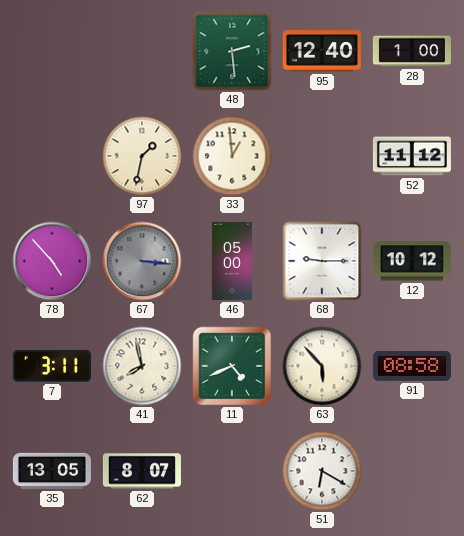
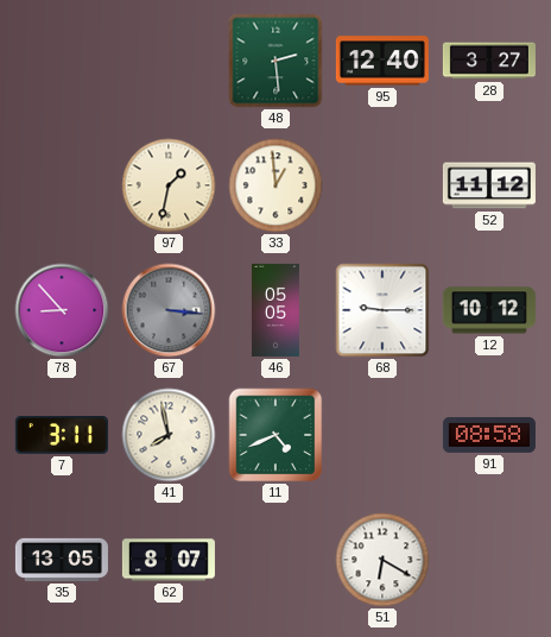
28: 1:00 -> 3:27 (489, 61)
78: 4:53 -> 8:53 (62, 310)
46: 05:00 -> 05:05 (275, 310)
63: 5:53 -> none (322, 366)
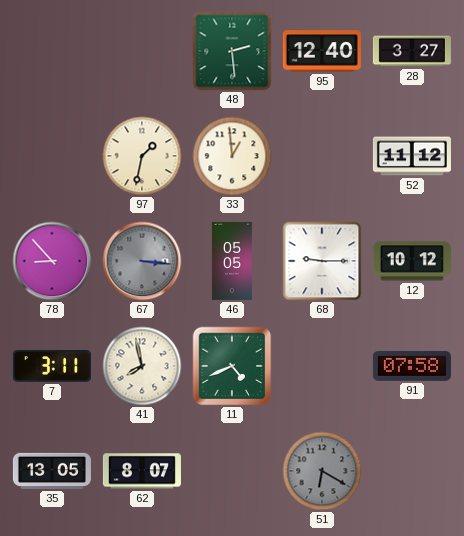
91: 08:58 -> 07:58 (412, 366)
51 dial: white -> grey (322, 471)
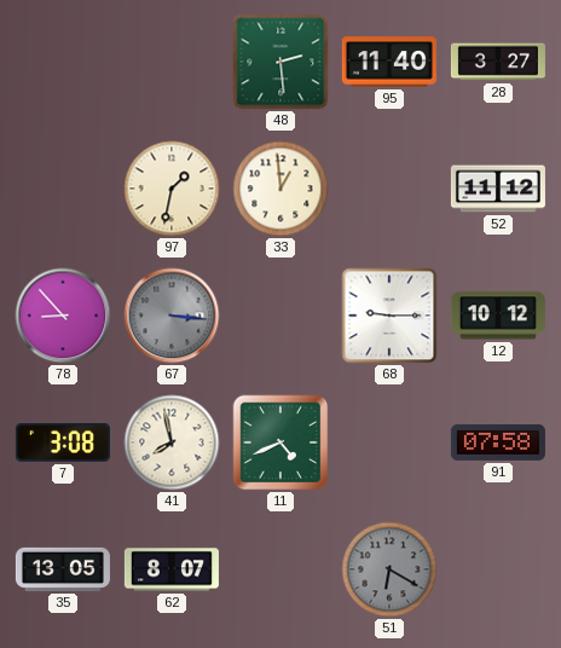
95: 12:40 -> 11:40 (389, 62)
46: 05:05 -> none (232, 261)
7: 3:11 -> 3:08 (63, 442)
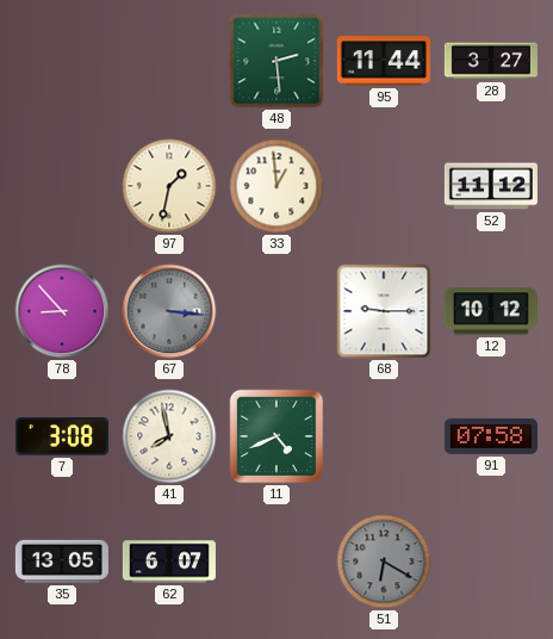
95: 11:40 -> 11:44 (384, 61)
62: 8:07 -> 6:07 (169, 562)
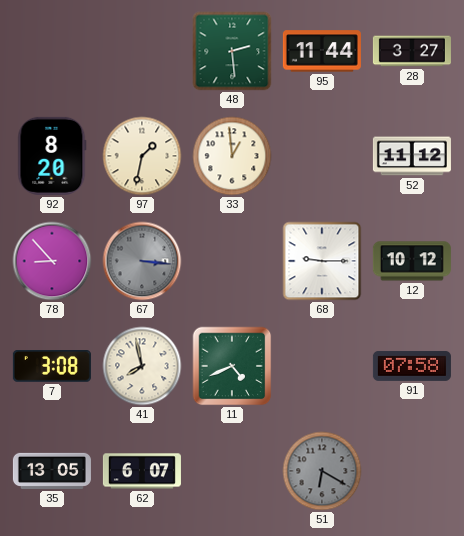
92: none -> 8:20 (52, 156)
